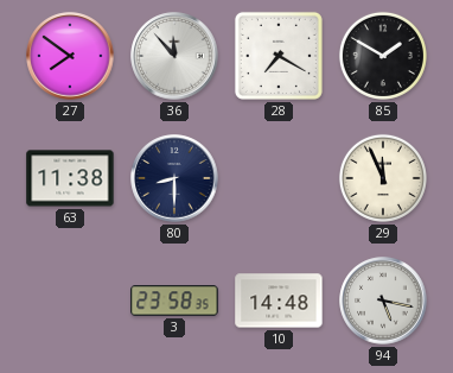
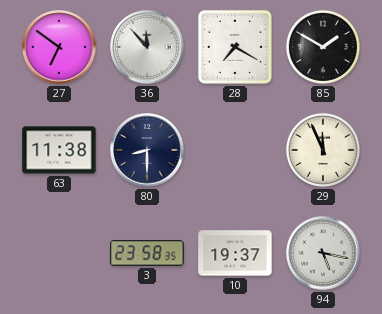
27: 7:51 -> 6:51 (59, 47)
10: 14:48 -> 19:37 (235, 253)
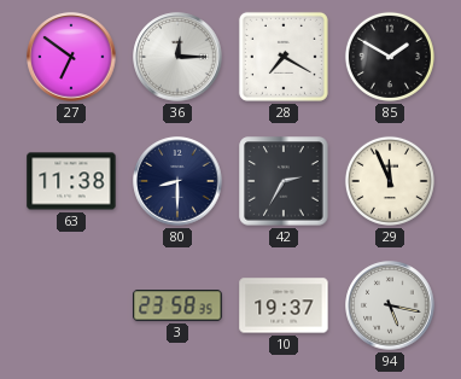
36: 11:53 -> 12:15 (177, 57)
42: none -> 2:35 (284, 181)
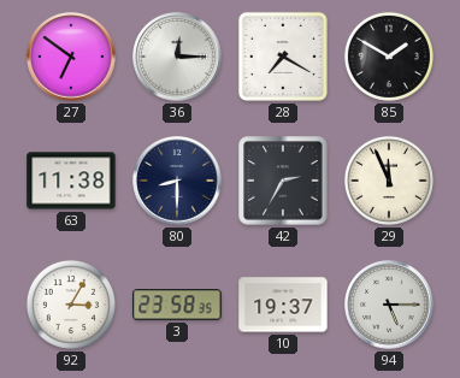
92: none -> 3:05 (71, 305)
94: 5:17 -> 5:15 (389, 305)
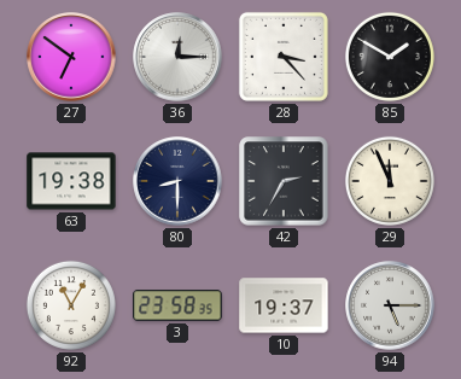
28: 7:20 -> 3:23 (284, 57)
63: 11:38 -> 19:38 (71, 181)
92: 3:05 -> 11:05 (71, 305)
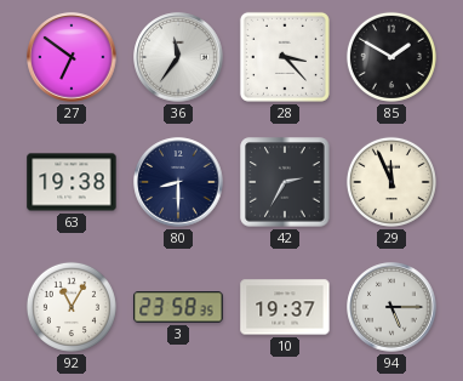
36: 12:15 -> 11:36 (178, 57)
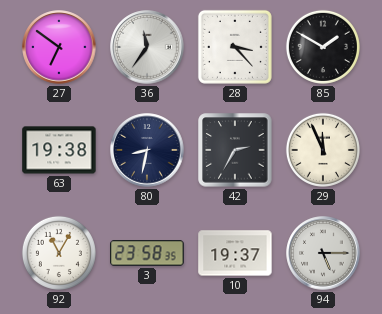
80: 8:30 -> 8:32 (147, 150)
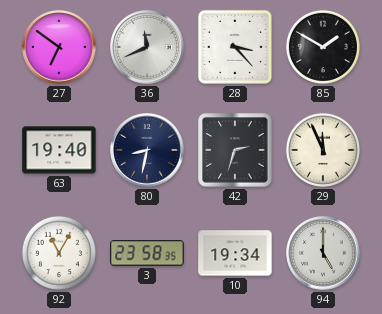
36: 11:36 -> 11:41 (147, 47)
63: 19:38 -> 19:40 (59, 150)
42: 2:35 -> 2:33 (235, 150)
10: 19:37 -> 19:34 (235, 253)
94: 5:15 -> 5:00 (323, 253)
